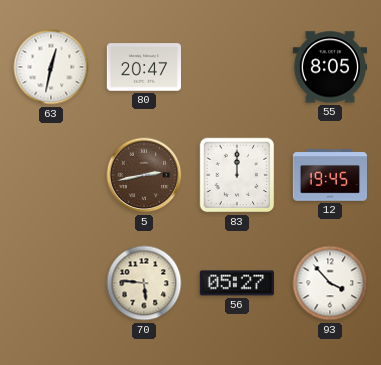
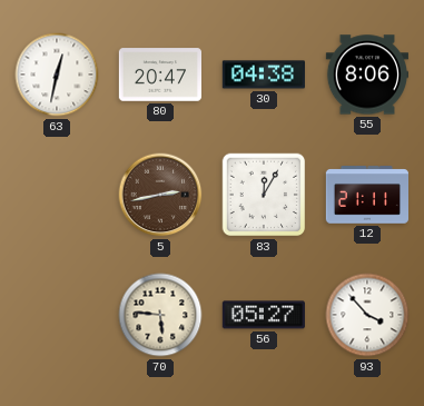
30: none -> 04:38 (264, 75)
55: 8:05 -> 8:06 (366, 75)
83: 12:00 -> 12:05 (264, 195)
12: 19:45 -> 21:11 (366, 195)
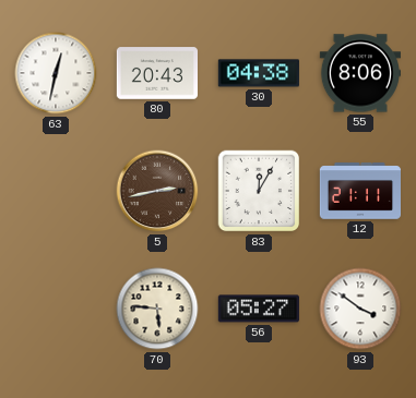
80: 20:47 -> 20:43 (156, 73)
93: 3:53 -> 3:51 (360, 309)
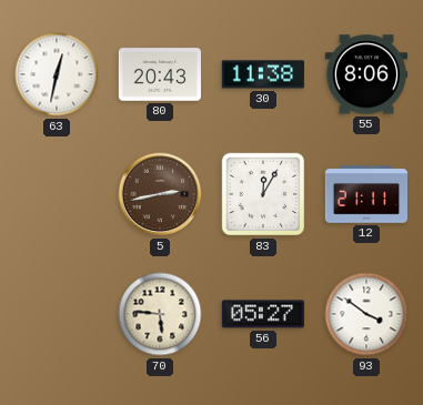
30: 04:38 -> 11:38 (263, 74)
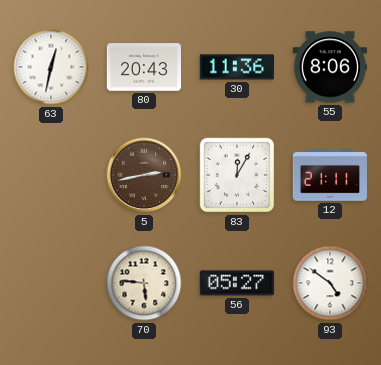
30: 11:38 -> 11:36 (237, 67)
93: 3:51 -> 4:51 (330, 283)
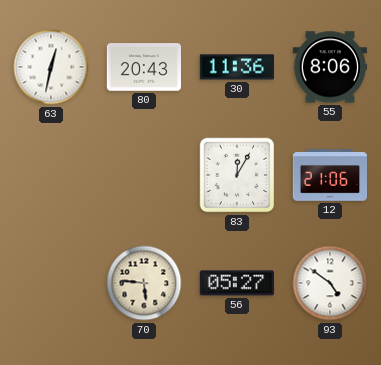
5: 2:43 -> none (144, 175)
12: 21:11 -> 21:06 (329, 175)
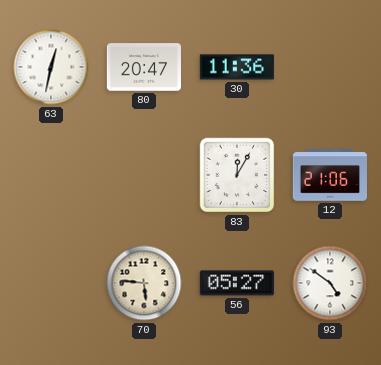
80: 20:43 -> 20:47 (143, 67)
55: 8:06 -> none (329, 67)
